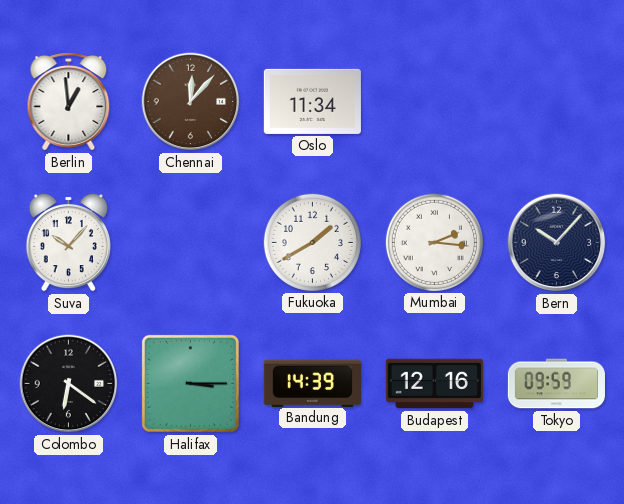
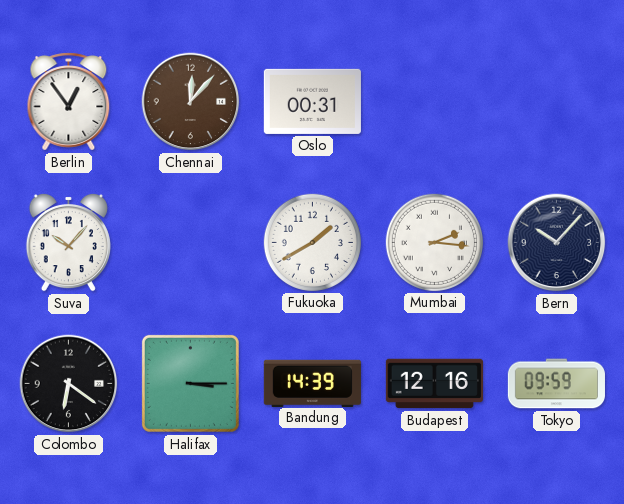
Berlin: 12:59 -> 12:54 (69, 102)
Oslo: 11:34 -> 00:31 (312, 101)
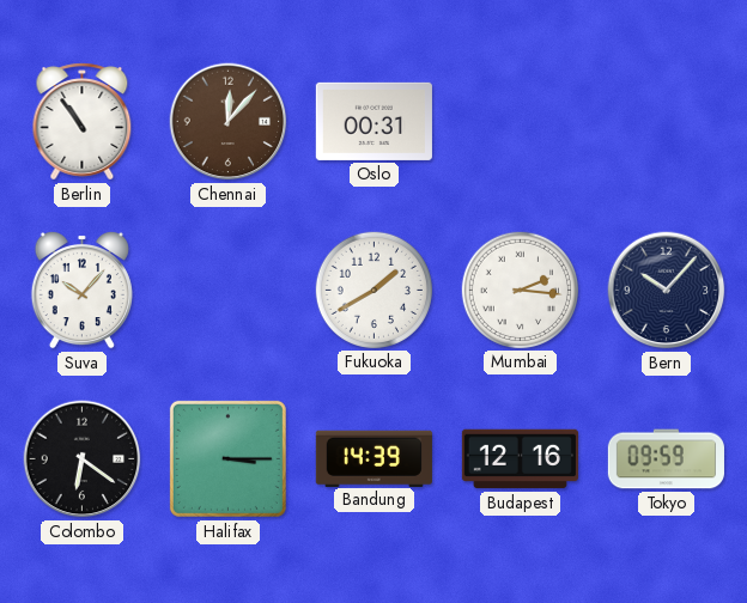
Berlin: 12:54 -> 10:54 (83, 122)
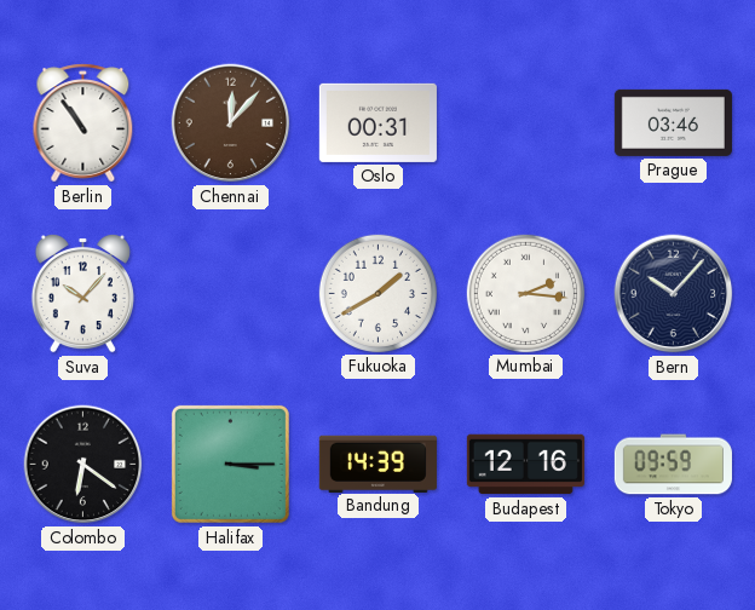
Prague: none -> 03:46 (673, 122)
